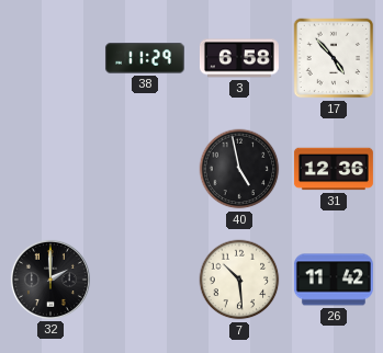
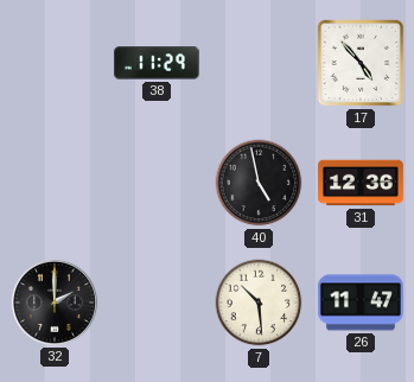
3: 6:58 -> none (239, 58)
26: 11:42 -> 11:47 (361, 303)
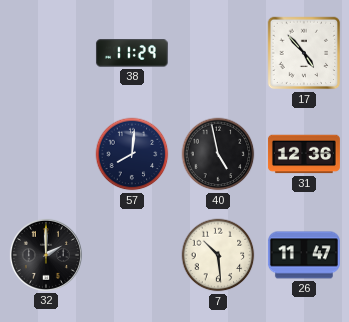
57: none -> 8:01 (132, 154)
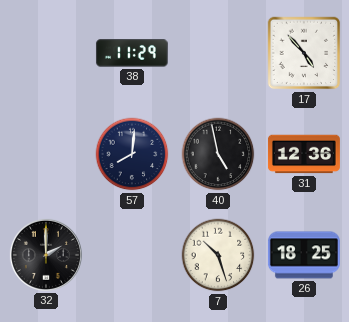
7: 10:29 -> 10:27 (218, 255)
26: 11:47 -> 18:25 (304, 255)
